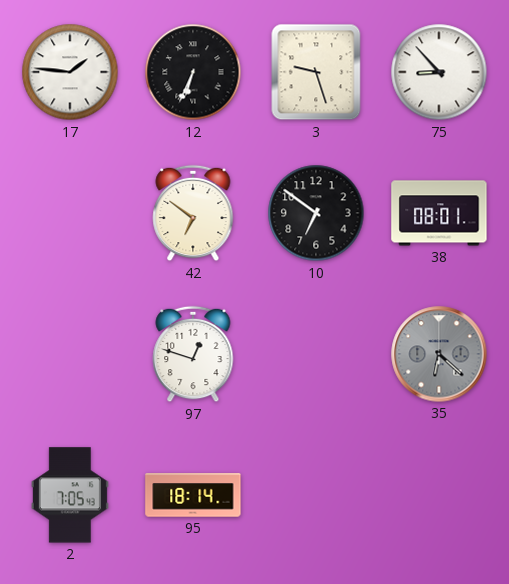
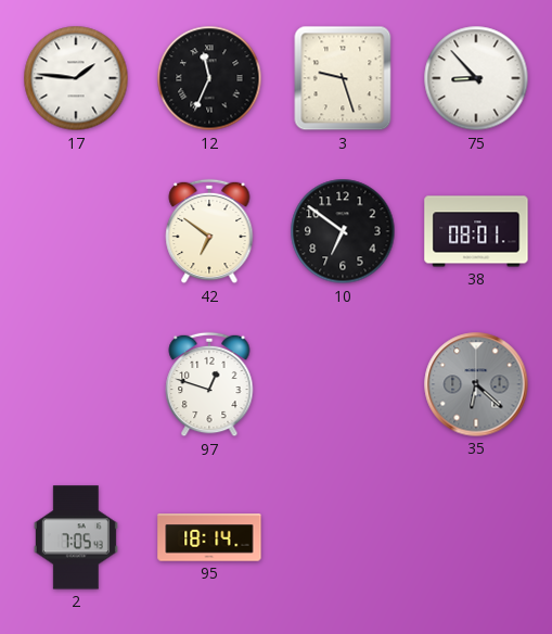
12: 6:34 -> 11:34 (209, 78)
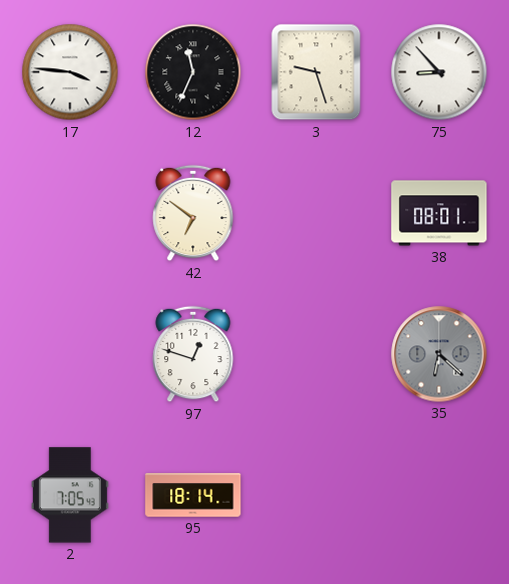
17: 1:46 -> 3:46 (70, 72)
10: 6:51 -> none (343, 231)
